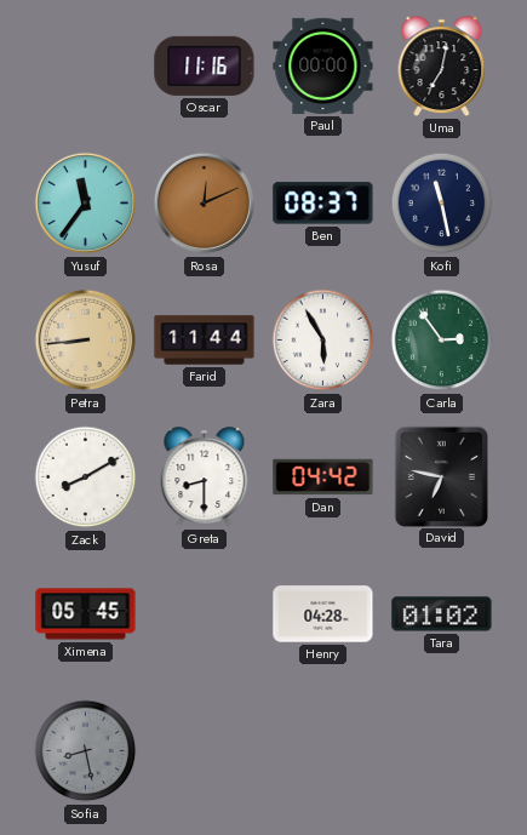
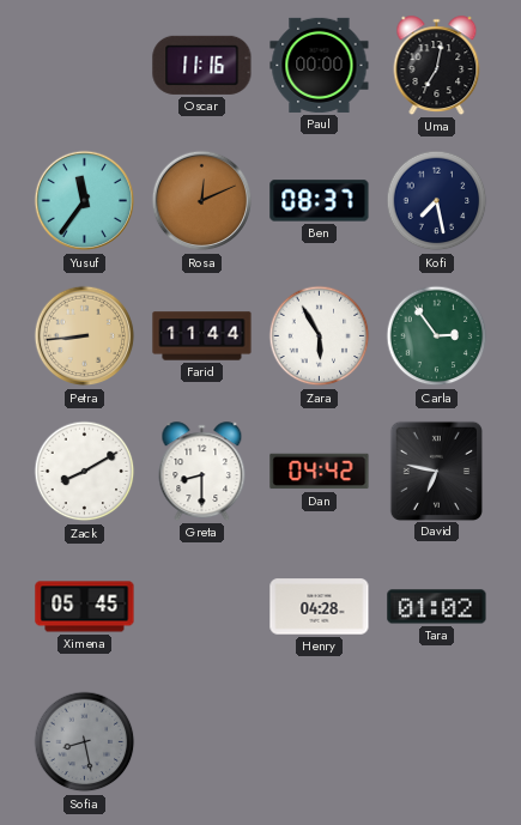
Kofi: 11:28 -> 7:28 (437, 201)
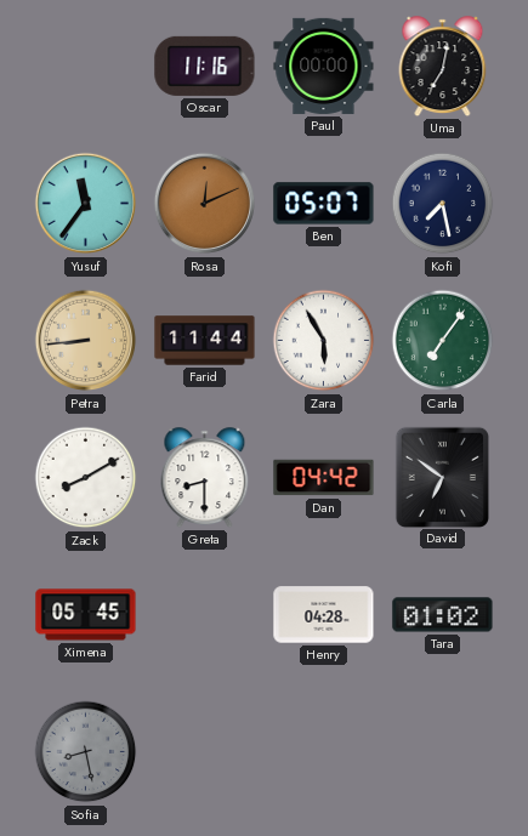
Ben: 08:37 -> 05:07 (324, 204)
Carla: 2:54 -> 7:06 (443, 341)
David: 6:47 -> 6:51 (442, 477)
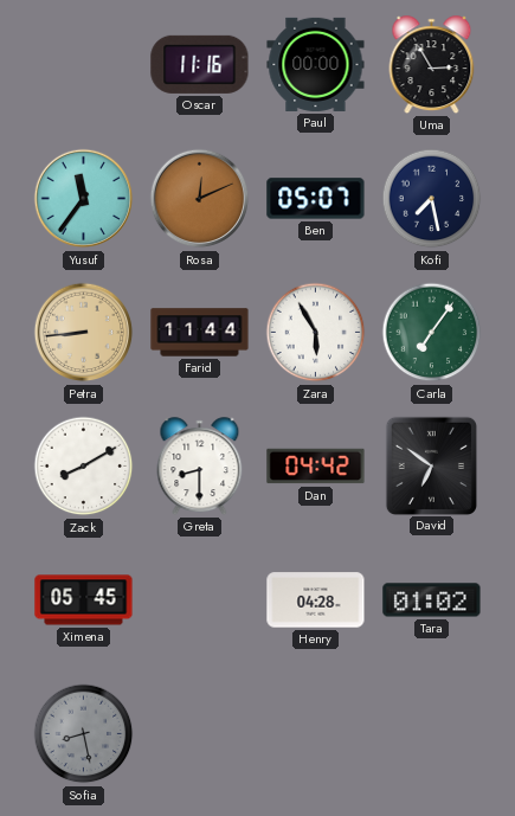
Uma: 7:02 -> 2:55 (432, 65)
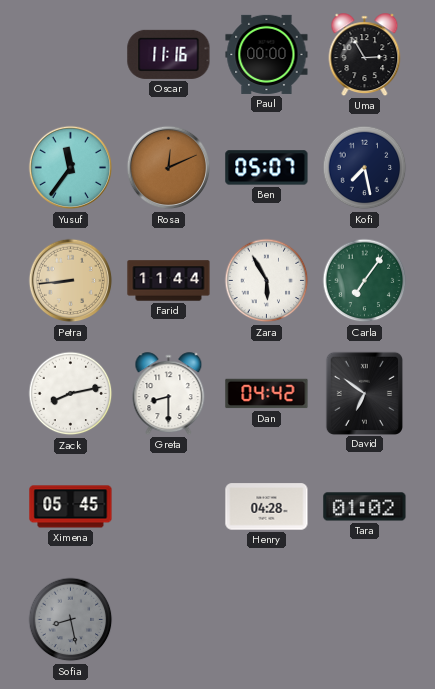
Zack: 8:10 -> 8:13 (71, 394)
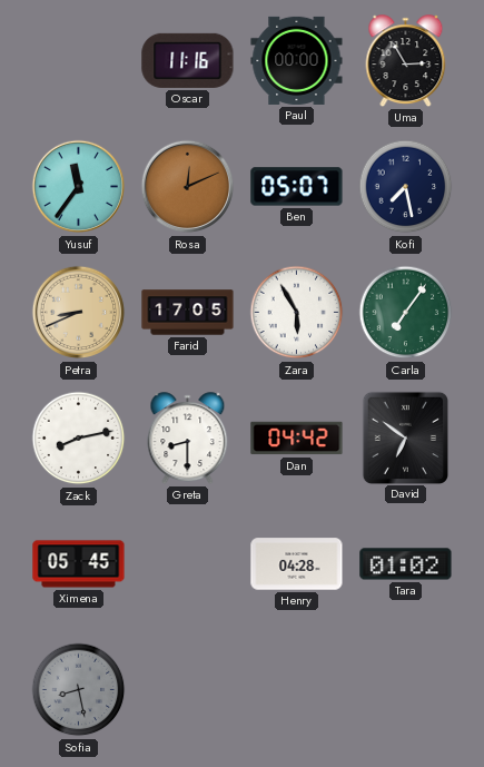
Petra: 8:44 -> 8:41 (79, 313)
Farid: 11:44 -> 17:05 (188, 313)
